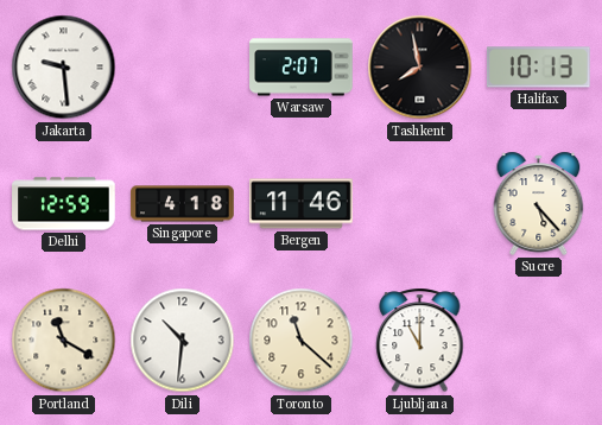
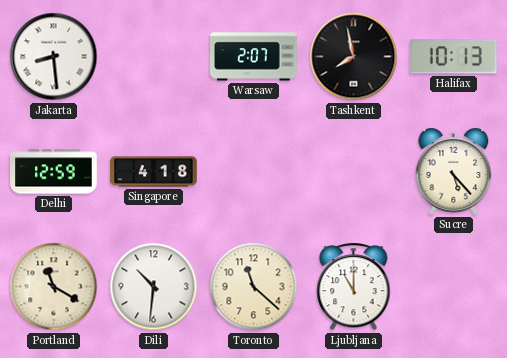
Jakarta: 9:29 -> 8:29 (54, 57)
Bergen: 11:46 -> none (302, 204)
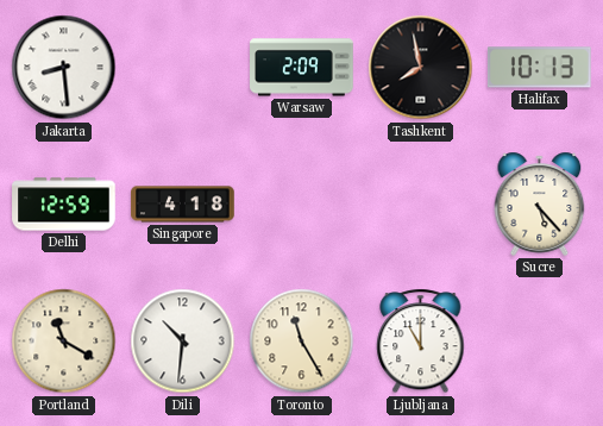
Warsaw: 2:07 -> 2:09 (302, 68)
Toronto: 11:22 -> 11:25 (302, 342)
